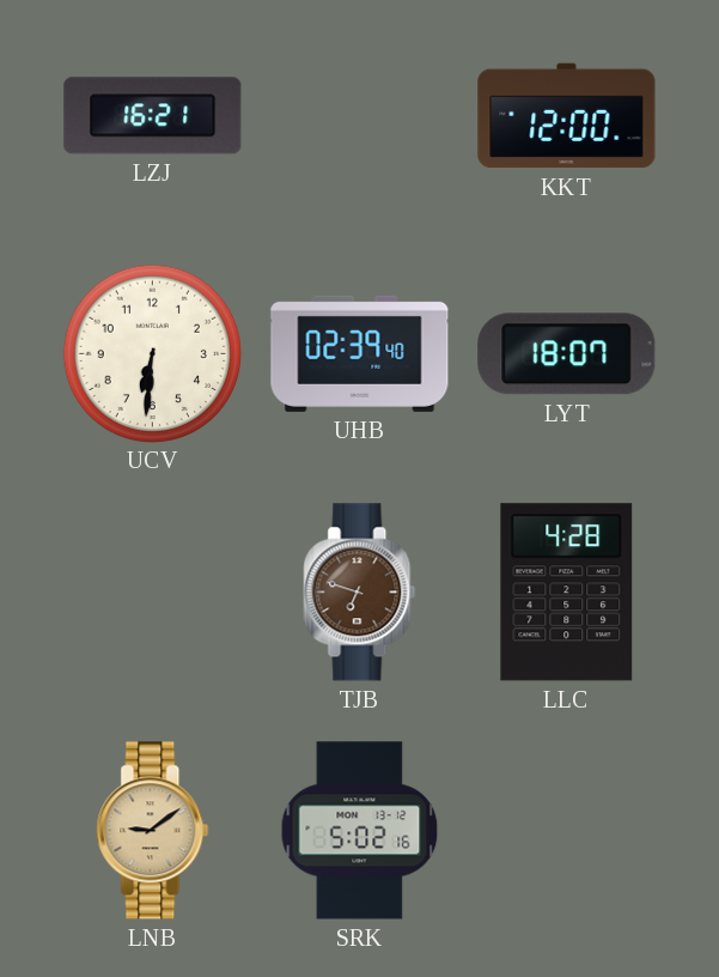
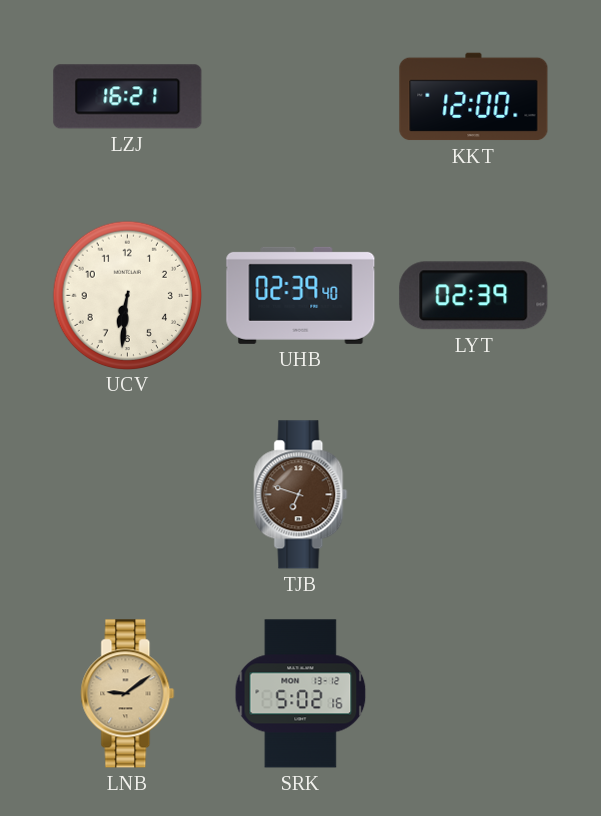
LYT: 18:07 -> 02:39 (474, 296)
LLC: 4:28 -> none (567, 593)
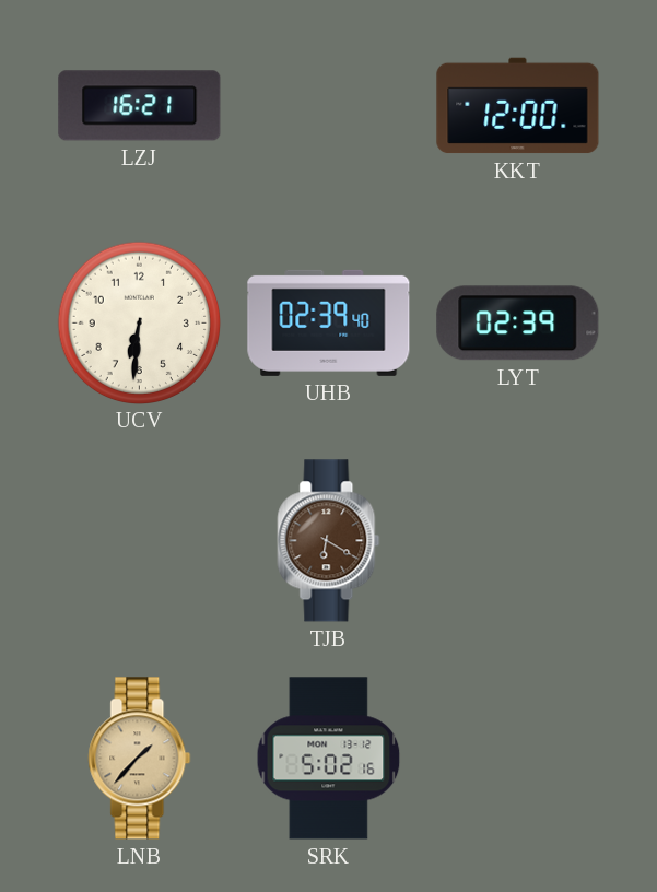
TJB: 6:48 -> 6:20 (329, 541)
LNB: 9:09 -> 1:37 (140, 759)
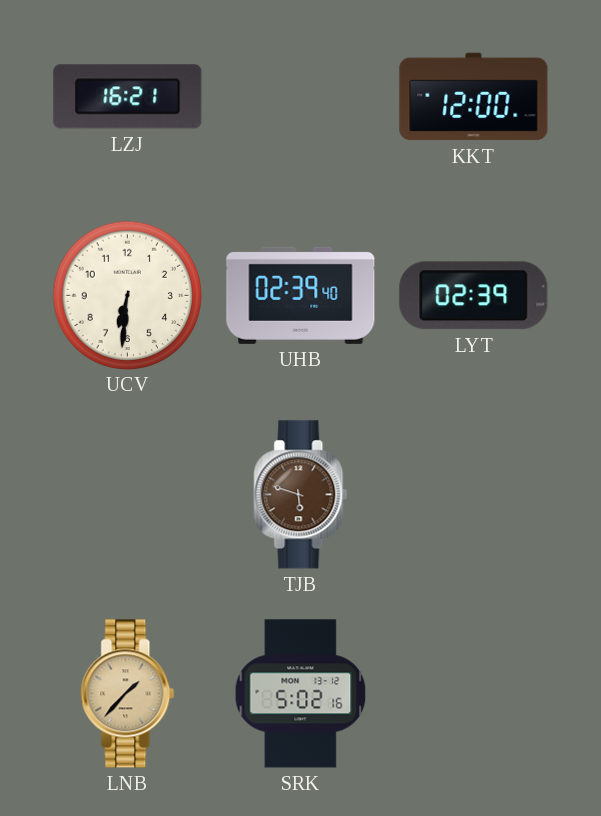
TJB: 6:20 -> 5:48 (301, 495)
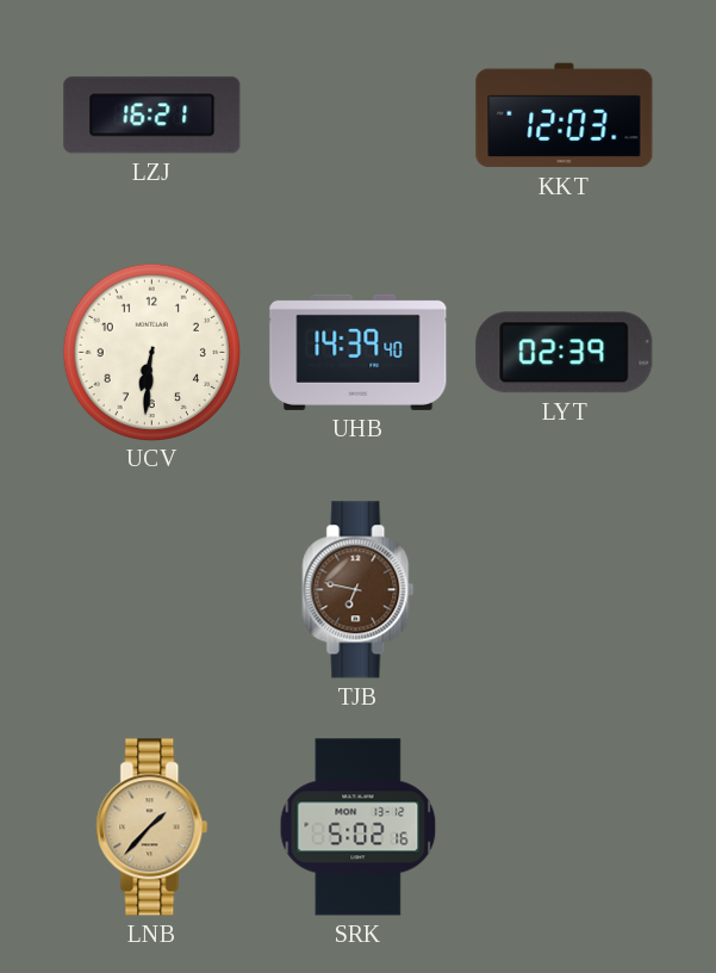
KKT: 12:00 -> 12:03 (565, 116)
UHB: 02:39 -> 14:39 (359, 352)
TJB: 5:48 -> 6:47 (359, 590)
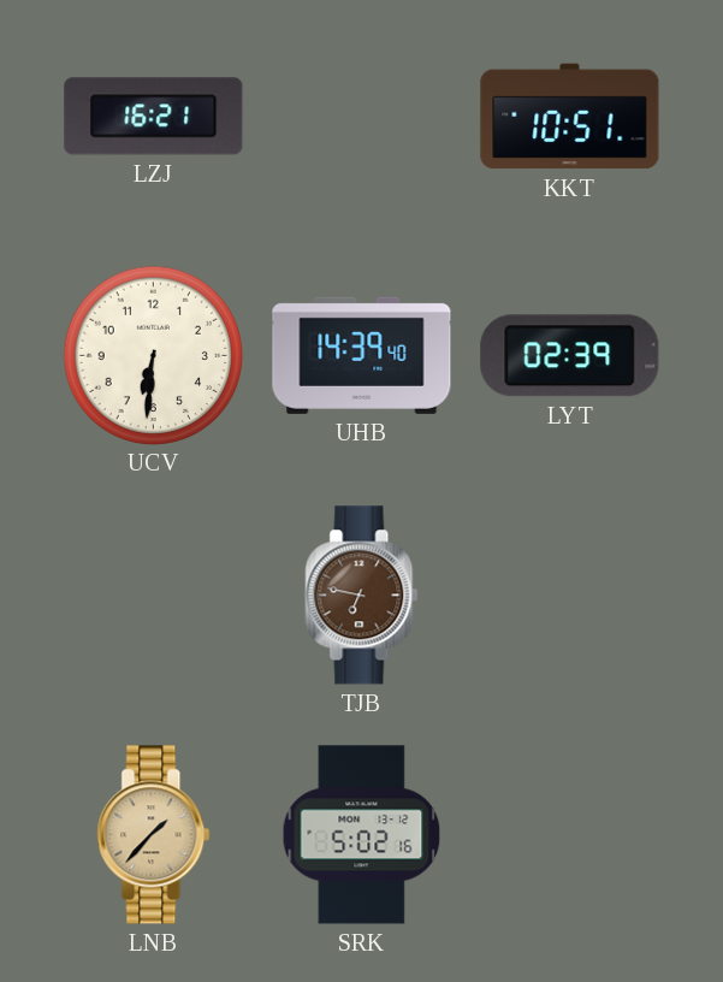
KKT: 12:03 -> 10:51 (570, 117)
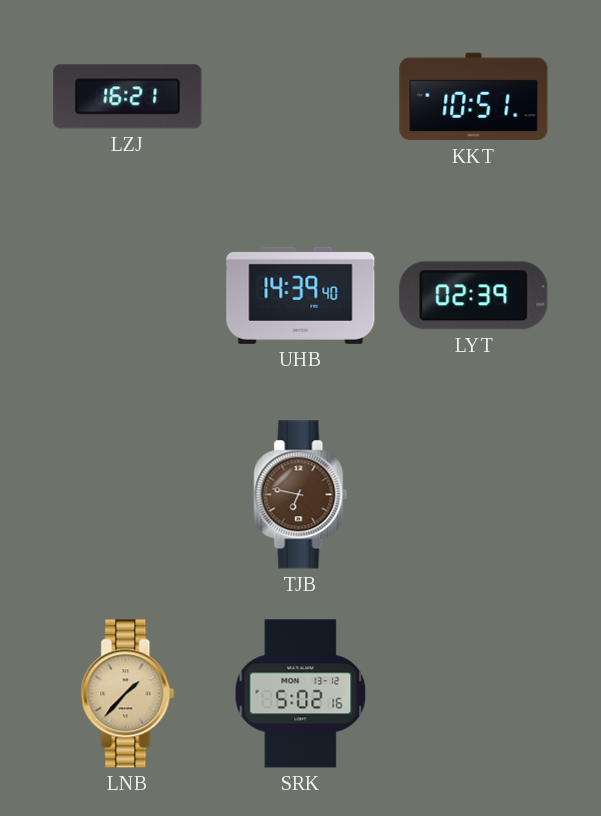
UCV: 6:31 -> none (153, 355)
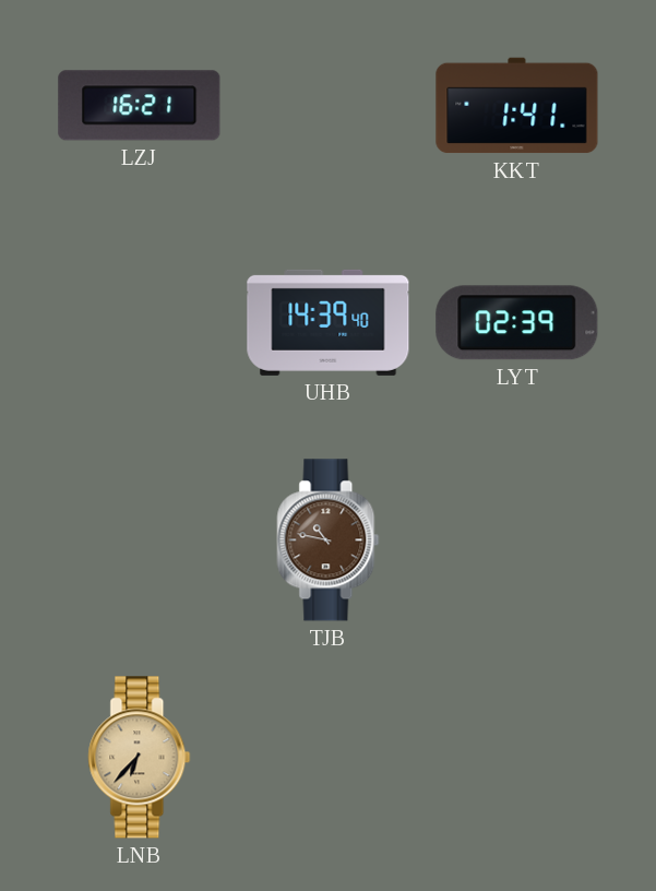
KKT: 10:51 -> 1:41 (517, 106)
TJB: 6:47 -> 10:47 (329, 540)
LNB: 1:37 -> 6:37 (140, 758)
SRK: 5:02 -> none (301, 694)
